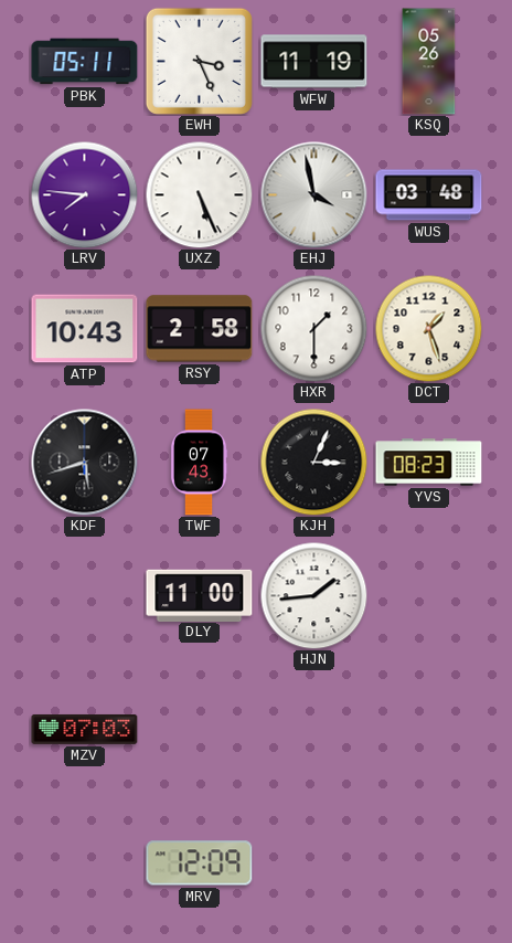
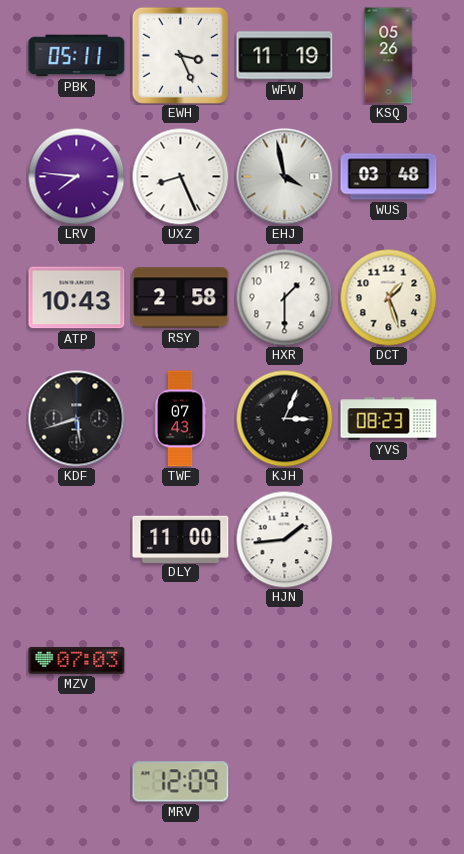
UXZ: 5:26 -> 8:26 (180, 176)
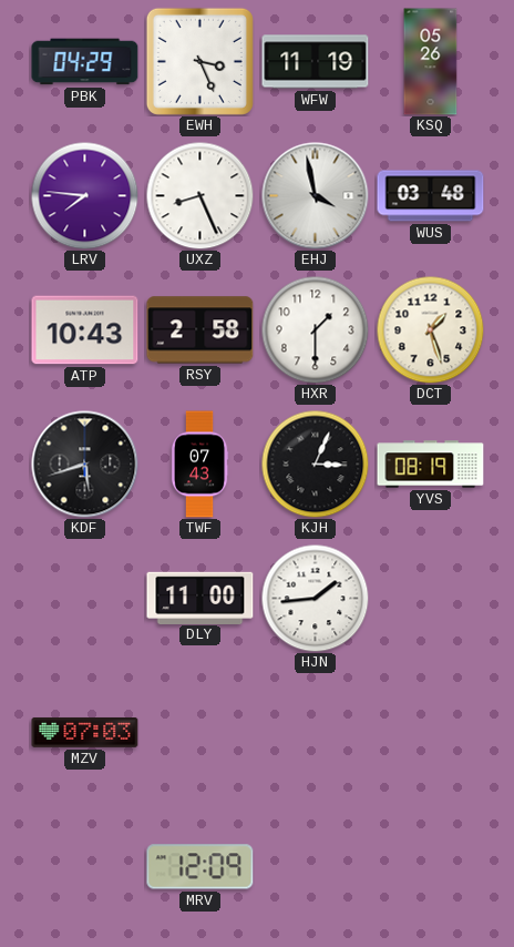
PBK: 05:11 -> 04:29 (85, 62)
YVS: 08:23 -> 08:19 (431, 465)
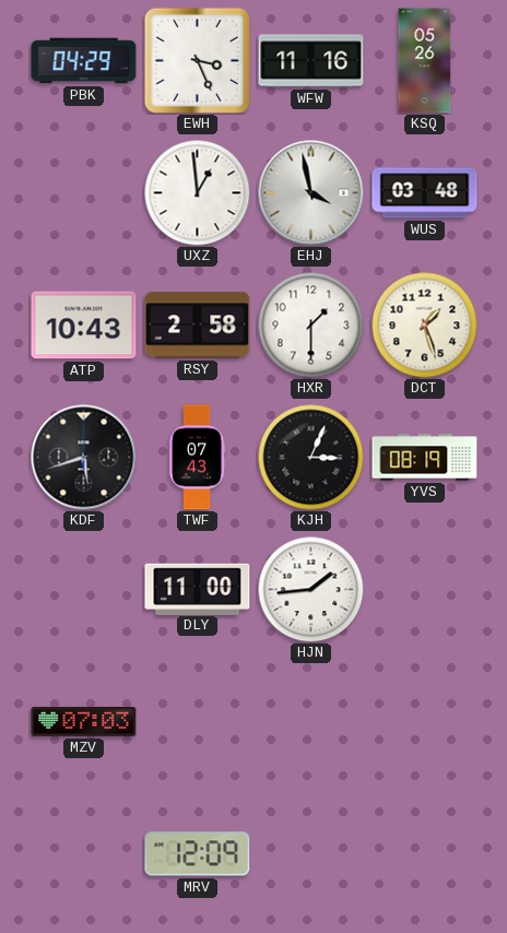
WFW: 11:19 -> 11:16 (311, 61)
LRV: 7:46 -> none (84, 195)
UXZ: 8:26 -> 12:59 (197, 192)
